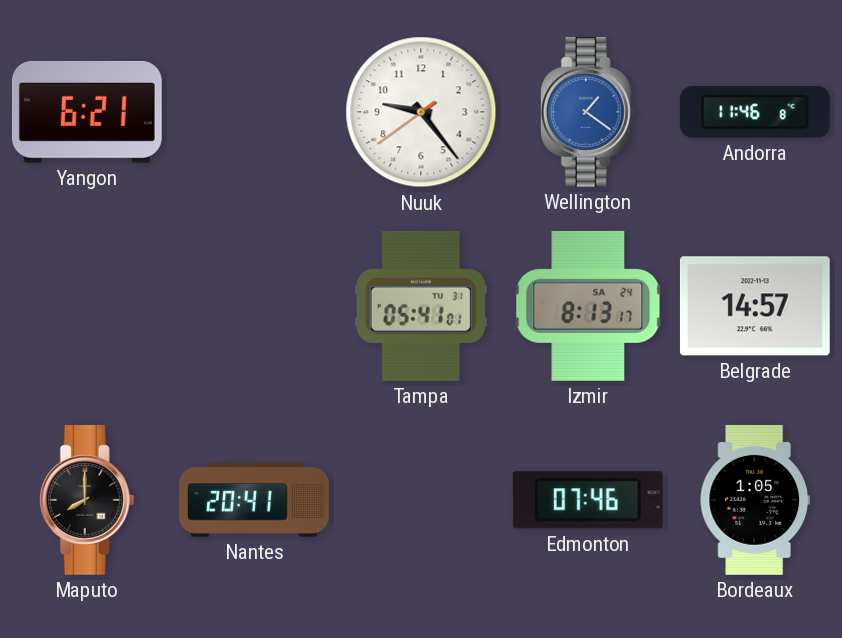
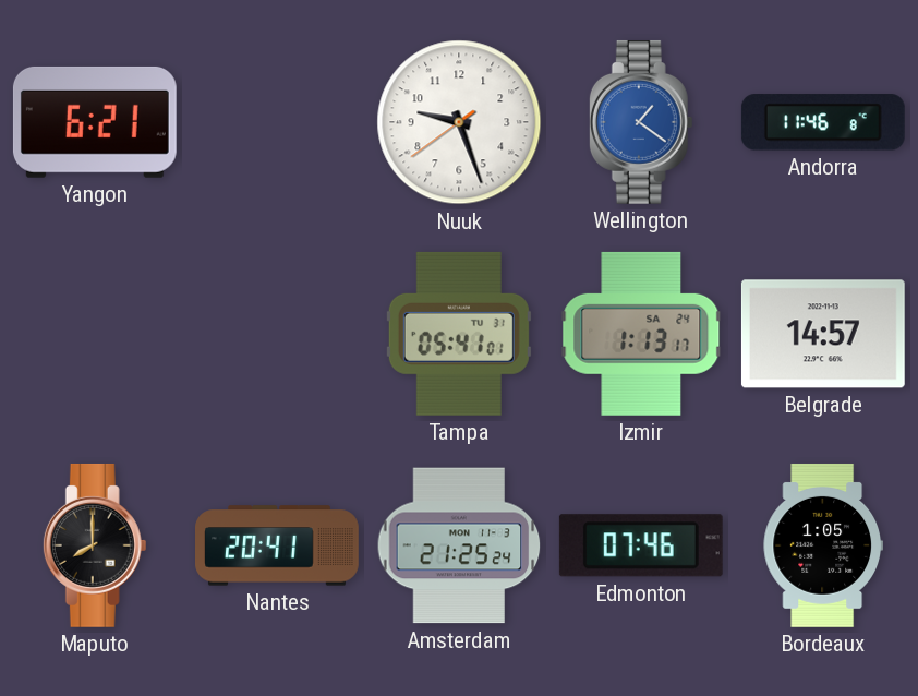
Nuuk: 9:23 -> 9:26 (459, 122)
Izmir: 8:13 -> 1:13 (641, 334)
Amsterdam: none -> 21:25 (459, 545)
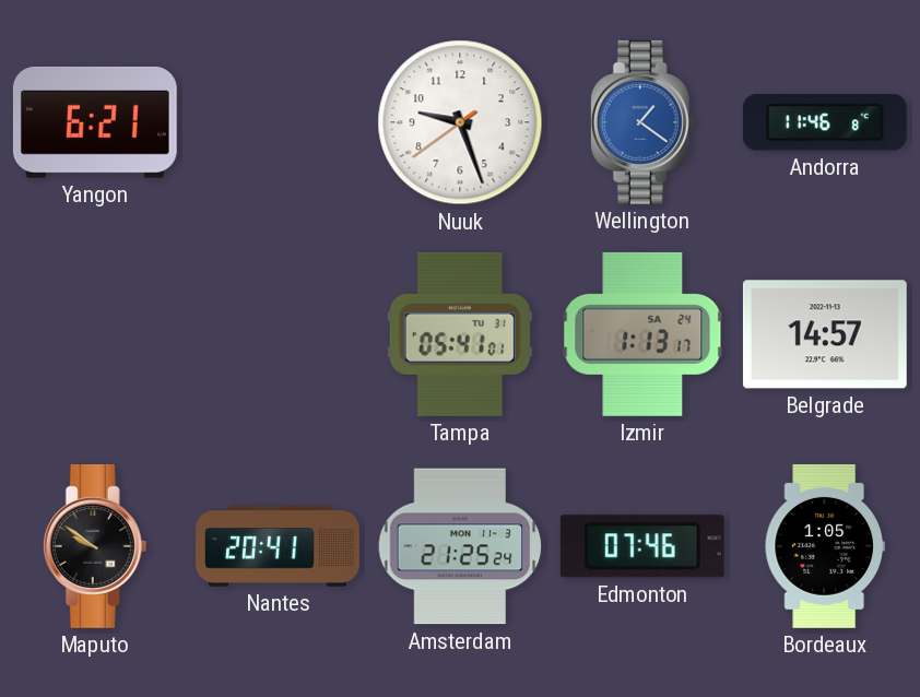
Maputo: 8:00 -> 9:51 (95, 546)
